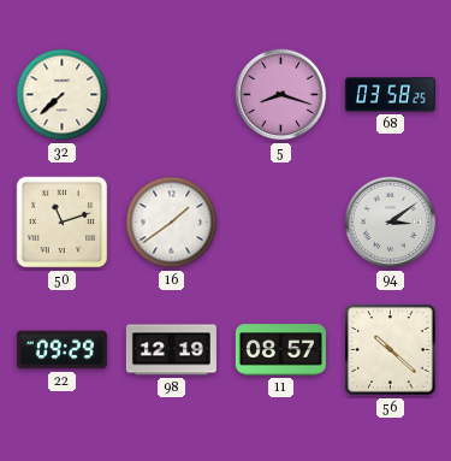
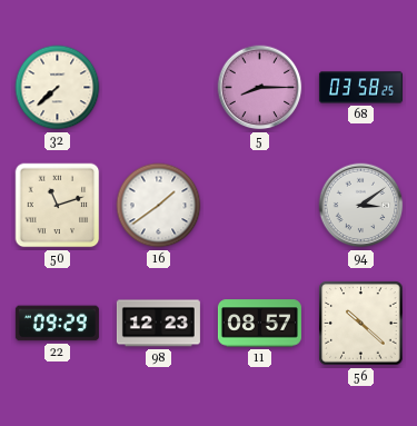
5: 8:18 -> 8:15 (260, 88)
98: 12:19 -> 12:23 (158, 324)
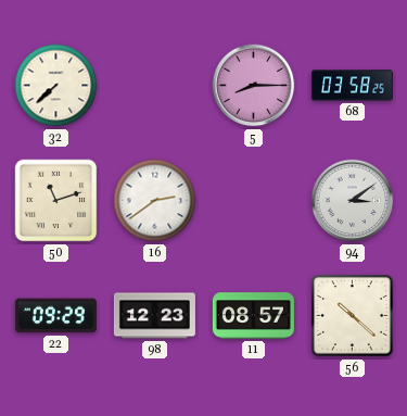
16: 1:39 -> 2:39 (155, 201)
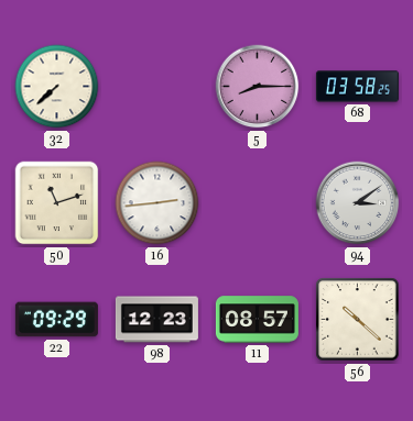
16: 2:39 -> 2:44 (157, 203)
